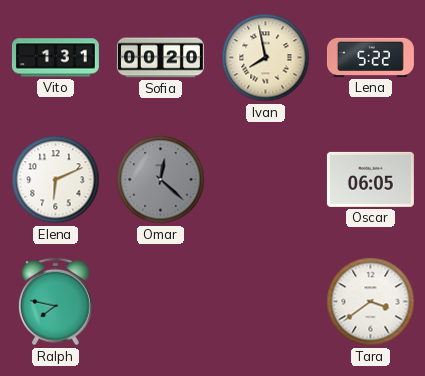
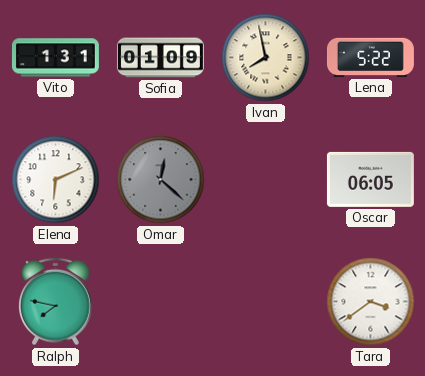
Sofia: 00:20 -> 01:09 (160, 58)
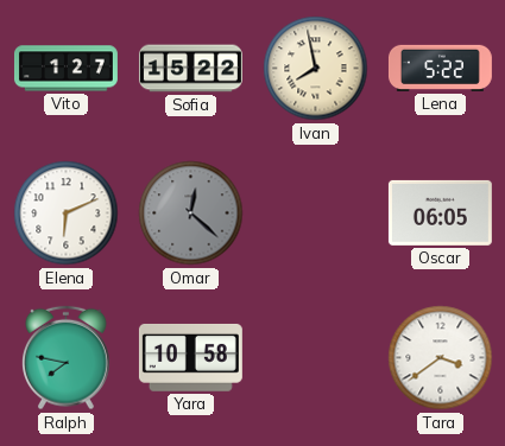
Vito: 1:31 -> 1:27 (65, 69)
Sofia: 01:09 -> 15:22 (190, 69)
Yara: none -> 10:58 (190, 357)
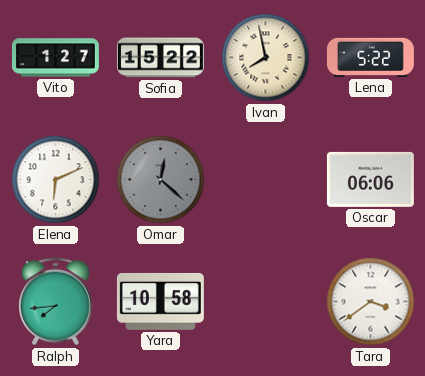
Oscar: 06:05 -> 06:06 (370, 179)
Ralph: 7:47 -> 7:44 (56, 302)
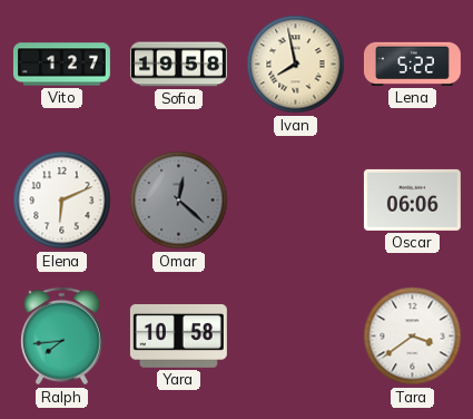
Sofia: 15:22 -> 19:58 (178, 65)
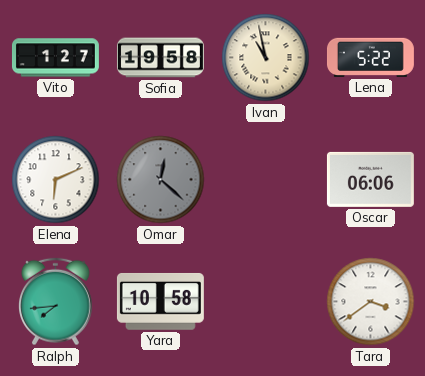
Ivan: 7:58 -> 10:58 (266, 58)
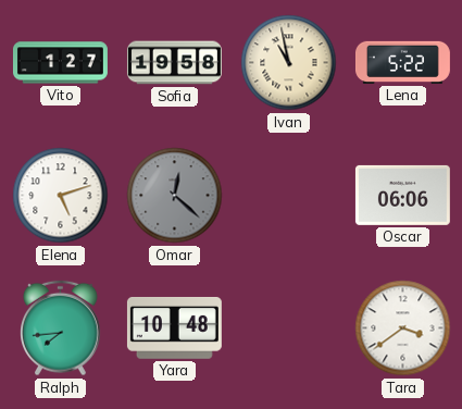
Elena: 6:11 -> 5:12 (61, 196)
Yara: 10:58 -> 10:48 (174, 327)
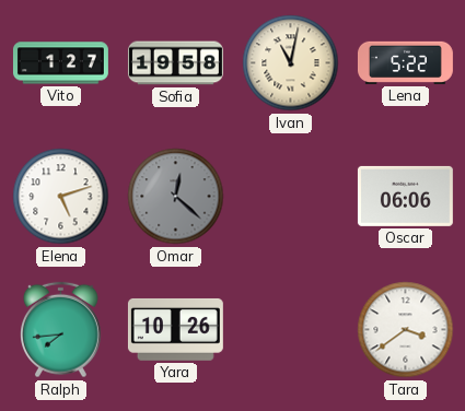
Ivan: 10:58 -> 11:02 (291, 63)
Yara: 10:48 -> 10:26 (175, 329)
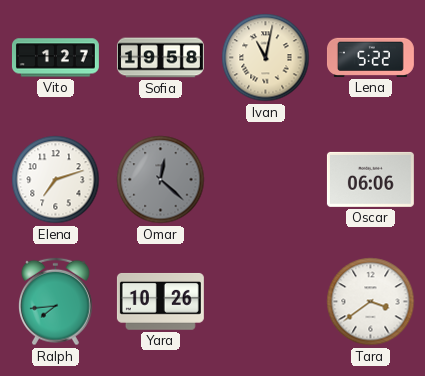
Elena: 5:12 -> 7:12 (56, 180)
